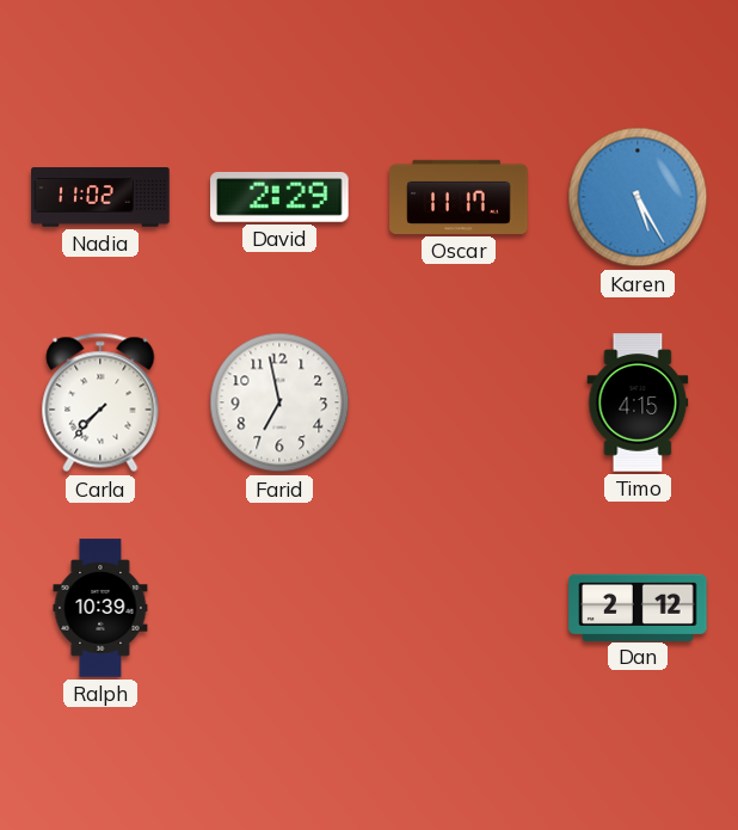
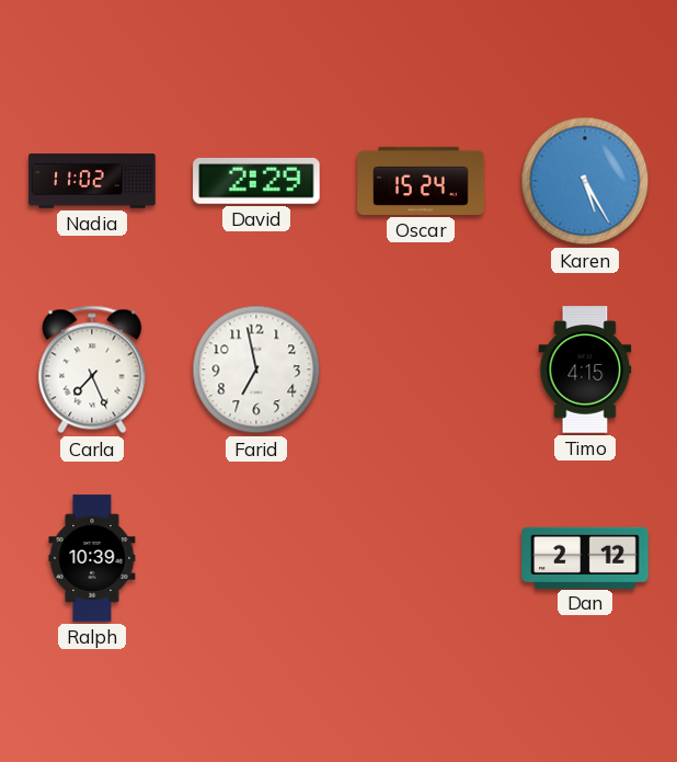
Oscar: 11:17 -> 15:24 (421, 181)
Carla: 7:37 -> 7:26 (92, 369)
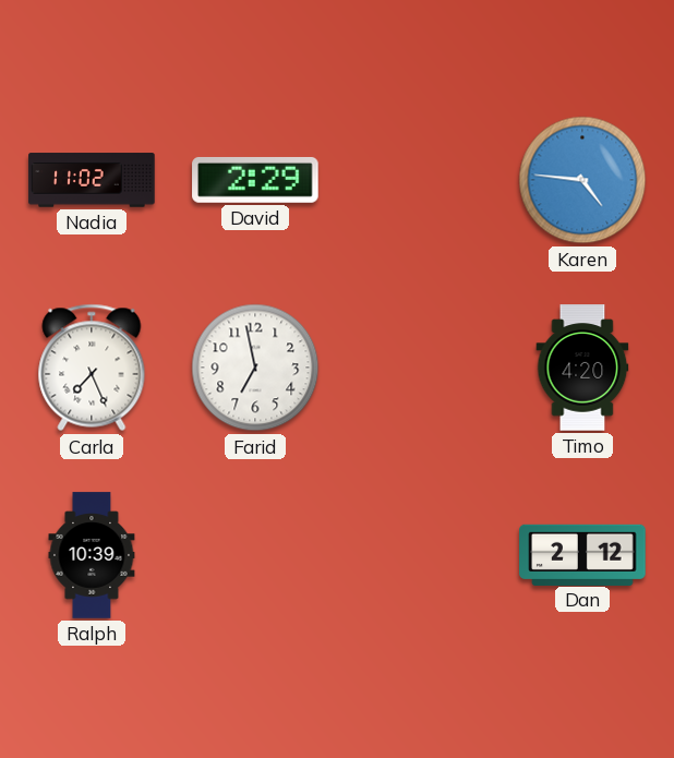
Oscar: 15:24 -> none (421, 181)
Karen: 5:25 -> 4:46 (582, 180)
Timo: 4:15 -> 4:20 (582, 368)
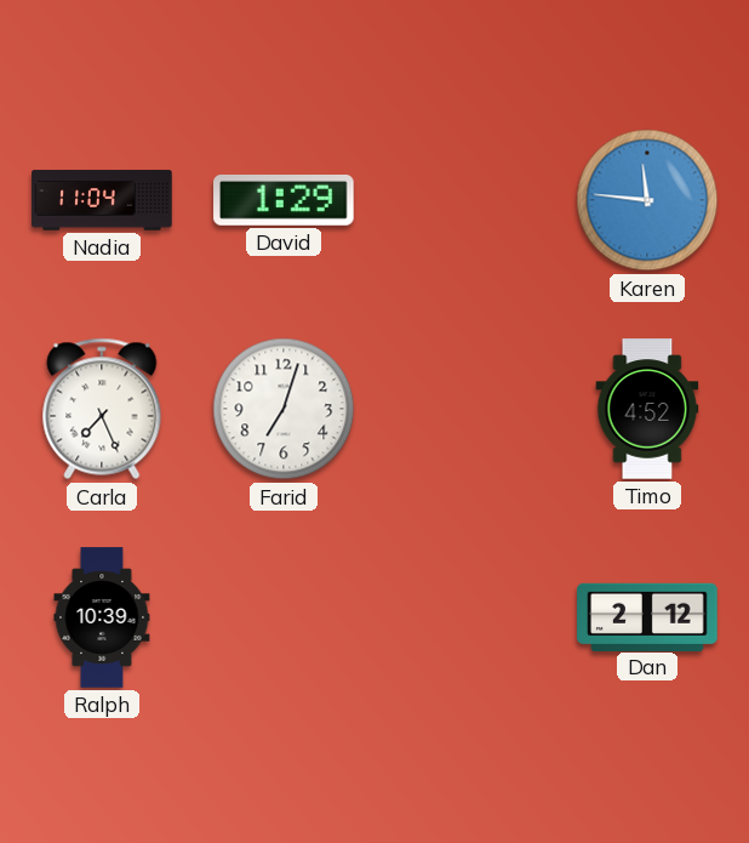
Nadia: 11:02 -> 11:04 (102, 200)
David: 2:29 -> 1:29 (284, 200)
Karen: 4:46 -> 11:46 (647, 200)
Farid: 6:58 -> 7:03 (284, 409)
Timo: 4:20 -> 4:52 (647, 409)
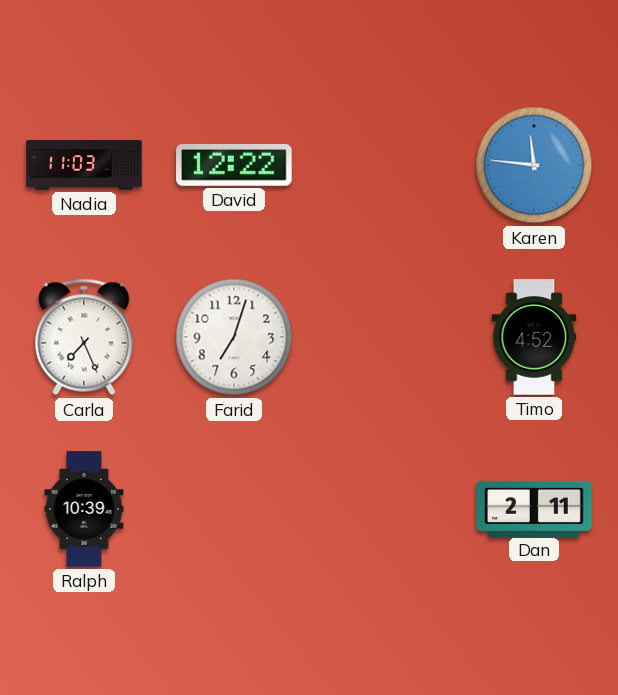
Nadia: 11:04 -> 11:03 (84, 165)
David: 1:29 -> 12:22 (234, 165)
Dan: 2:12 -> 2:11 (534, 508)
